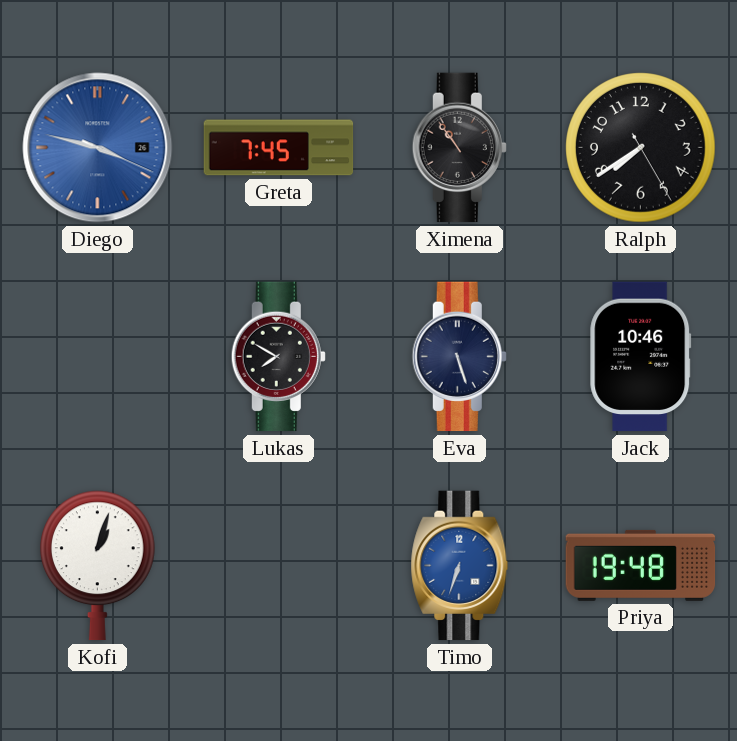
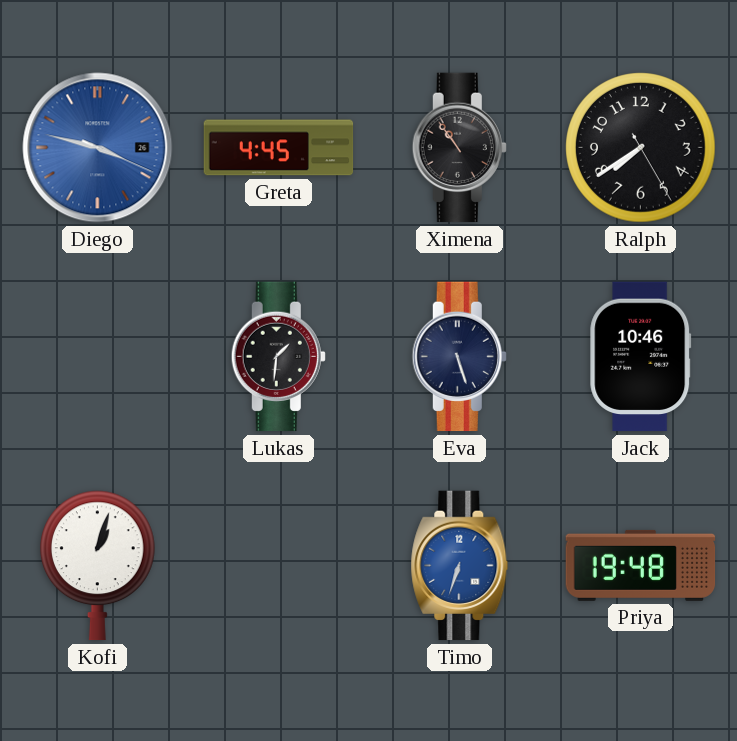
Greta: 7:45 -> 4:45 (279, 148)
Lukas: 7:50 -> 1:31 (278, 357)
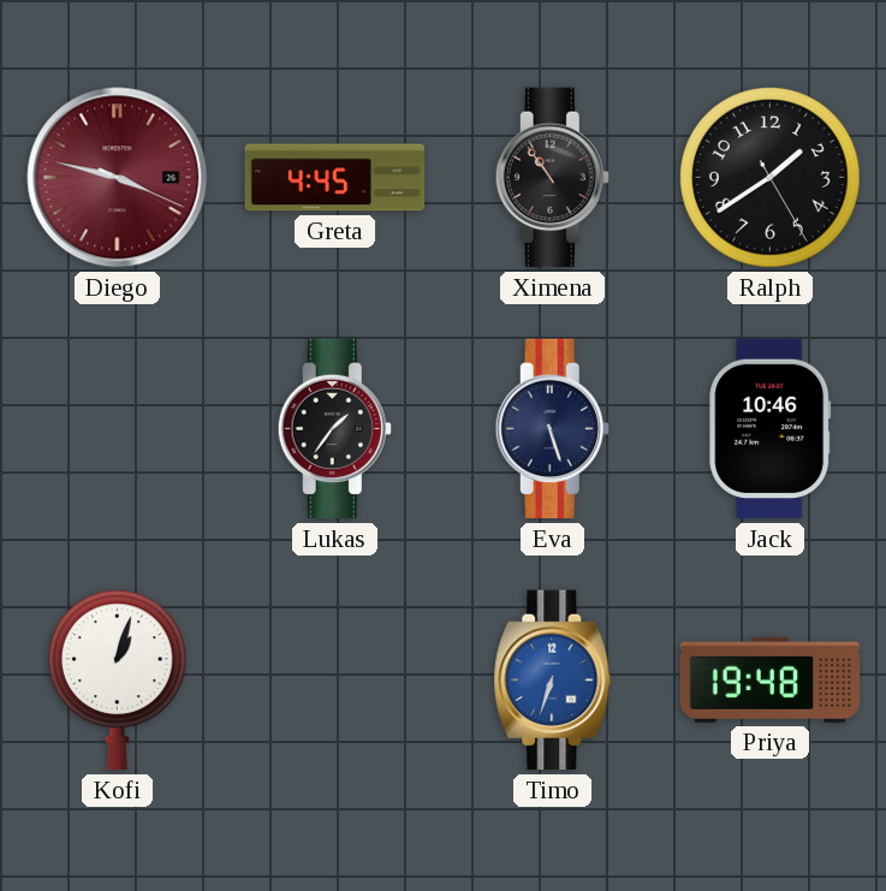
Diego dial: blue -> burgundy (118, 178)
Ralph: 7:39 -> 1:39 (771, 178)
Lukas: 1:31 -> 1:36 (334, 429)
